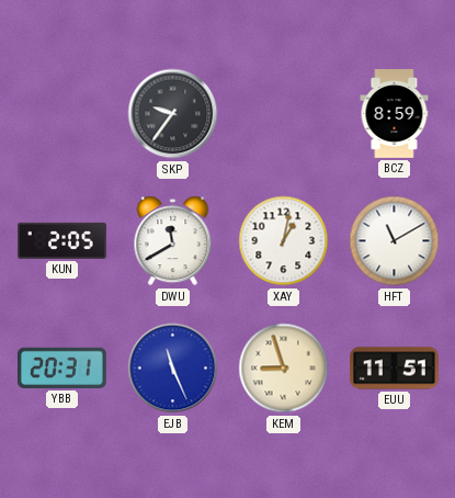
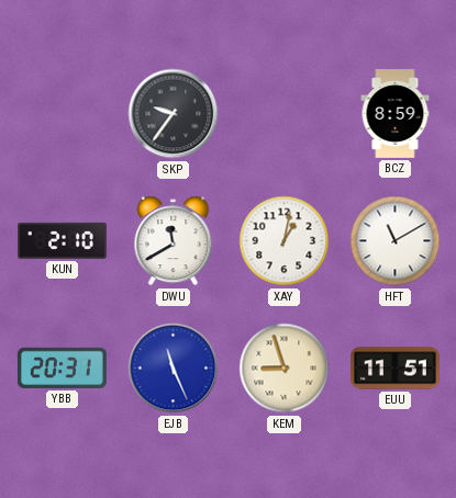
KUN: 2:05 -> 2:10 (62, 240)
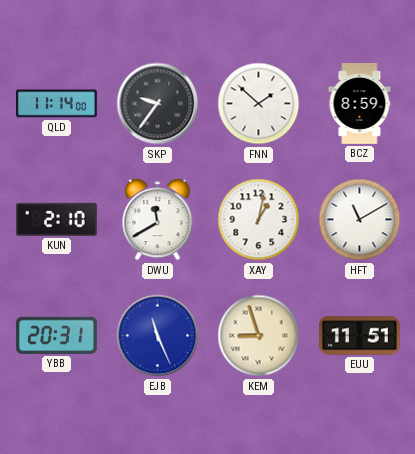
QLD: none -> 11:14 (57, 104)
FNN: none -> 1:52 (259, 104)
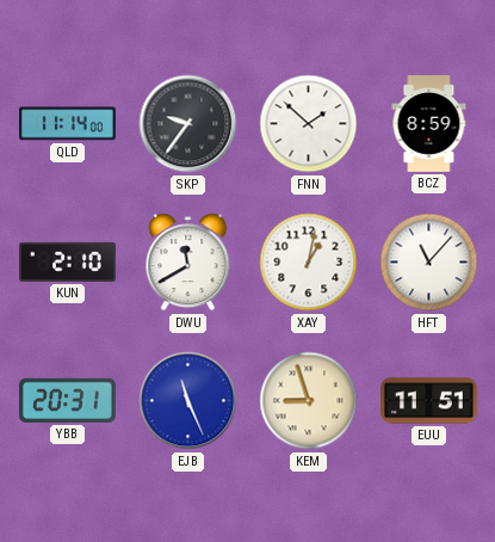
HFT: 11:10 -> 11:07 (429, 263)
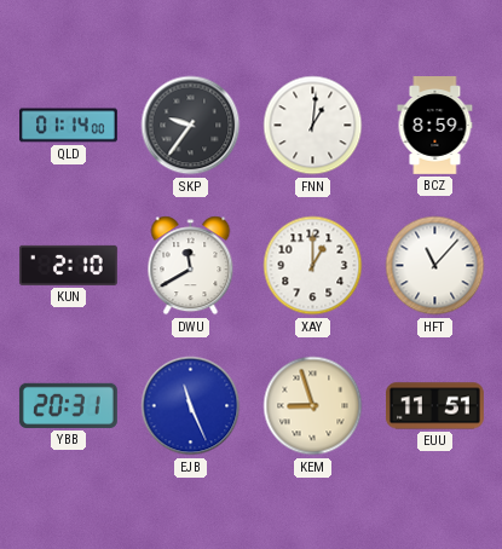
QLD: 11:14 -> 01:14 (69, 126)
FNN: 1:52 -> 1:01 (313, 126)
XAY: 1:02 -> 1:00 (313, 266)
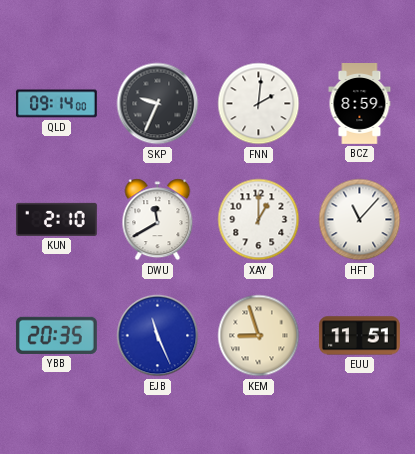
QLD: 01:14 -> 09:14 (57, 104)
SKP: 9:36 -> 9:34 (158, 104)
FNN: 1:01 -> 2:01 (259, 104)
YBB: 20:31 -> 20:35 (56, 335)
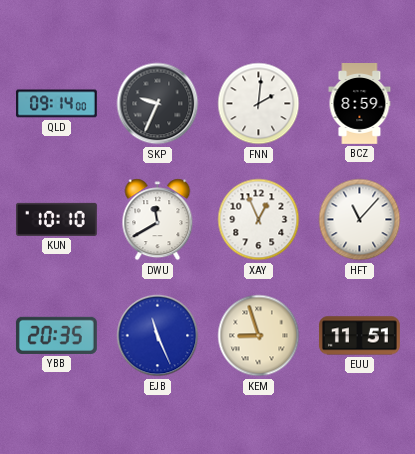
KUN: 2:10 -> 10:10 (56, 219)
XAY: 1:00 -> 12:56 (259, 220)
